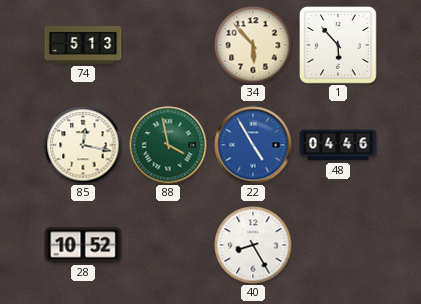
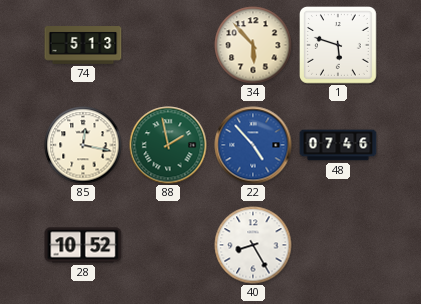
1: 5:53 -> 5:48 (339, 46)
88: 3:58 -> 1:58 (168, 145)
22: 4:55 -> 4:53 (253, 145)
48: 04:46 -> 07:46 (338, 145)
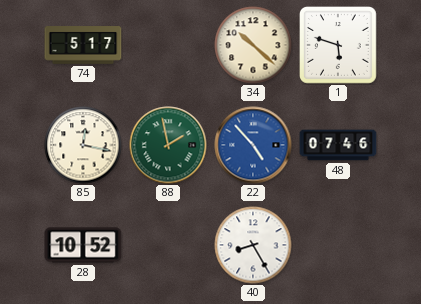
74: 5:13 -> 5:17 (83, 45)
34: 5:53 -> 10:22 (253, 45)
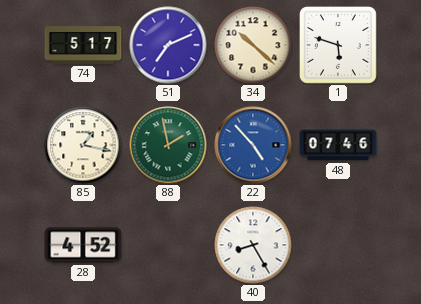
51: none -> 7:11 (168, 45)
85: 12:17 -> 1:17 (83, 145)
28: 10:52 -> 4:52 (83, 245)
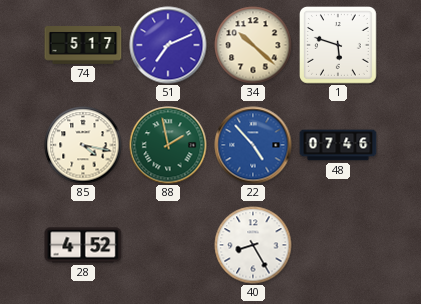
85: 1:17 -> 4:17 (83, 145)
